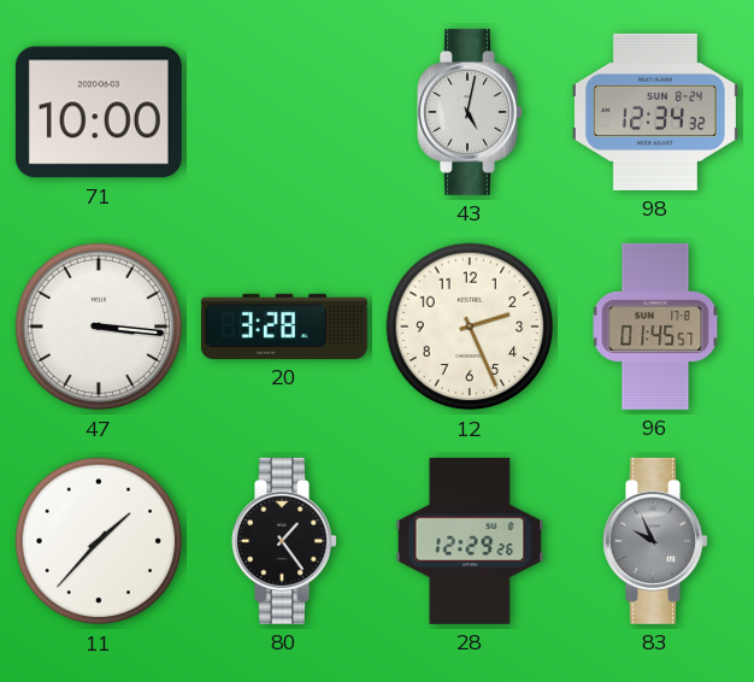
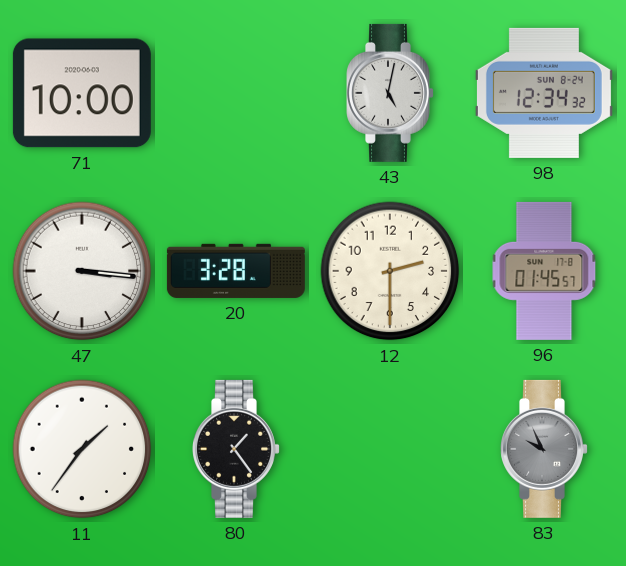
12: 2:26 -> 2:30 (390, 271)
11: 1:37 -> 1:36 (82, 449)
28: 12:29 -> none (470, 541)
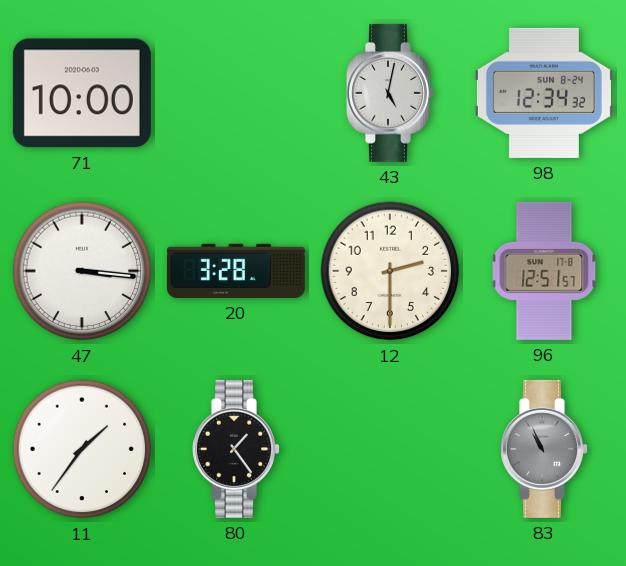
96: 01:45 -> 12:51 (544, 271)
83: 9:56 -> 10:56 (545, 449)
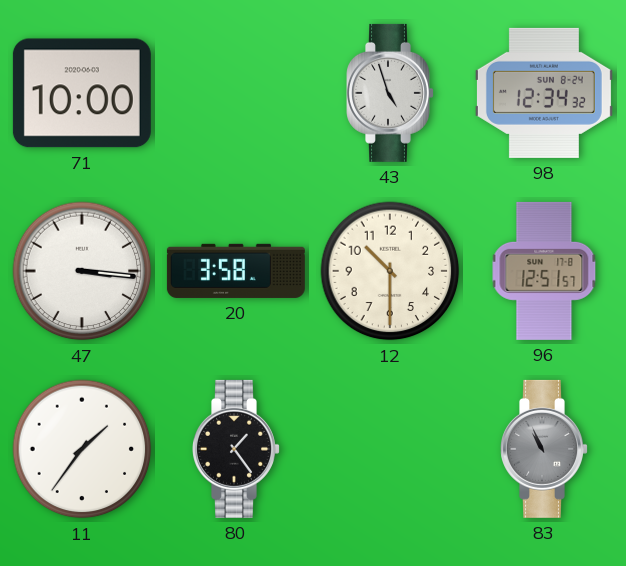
43: 5:02 -> 4:57 (391, 93)
20: 3:28 -> 3:58 (236, 271)
12: 2:30 -> 10:30 (390, 271)
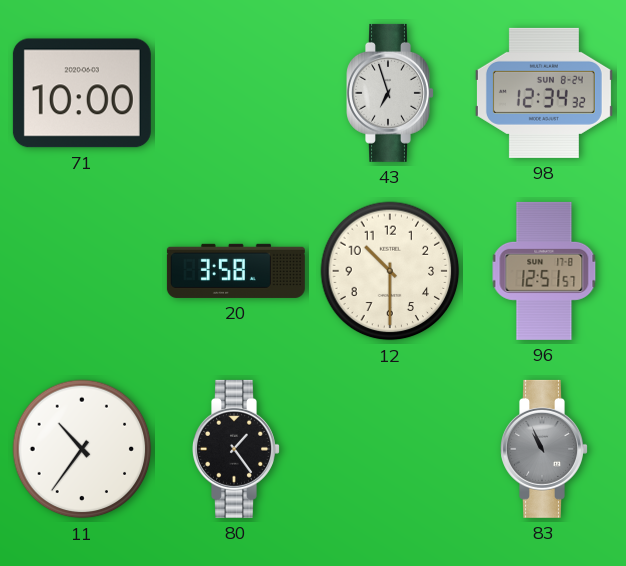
43: 4:57 -> 6:57 (391, 93)
47: 3:16 -> none (82, 271)
11: 1:36 -> 10:36 (82, 449)
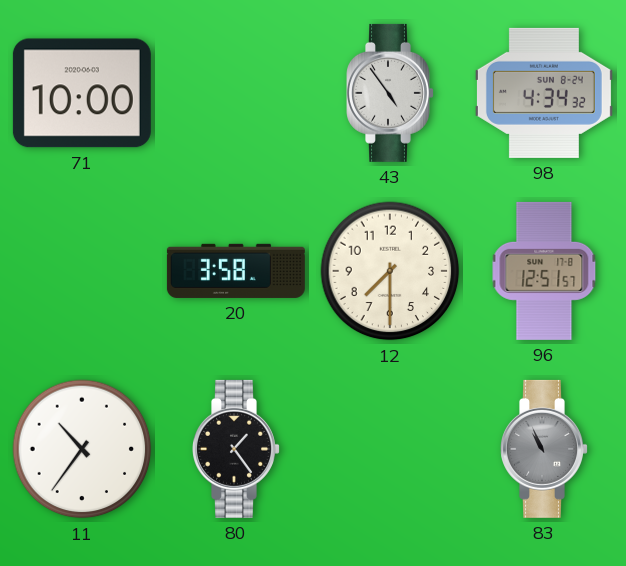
43: 6:57 -> 4:54 (391, 93)
98: 12:34 -> 4:34 (544, 93)
12: 10:30 -> 7:30 (390, 271)
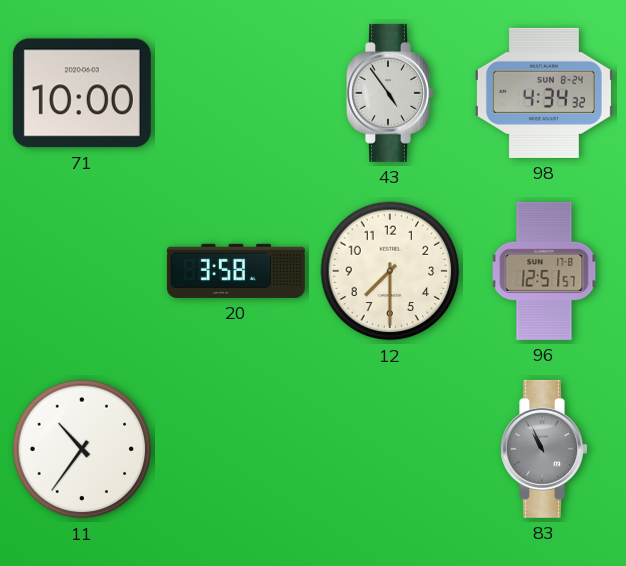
80: 1:24 -> none (237, 449)
